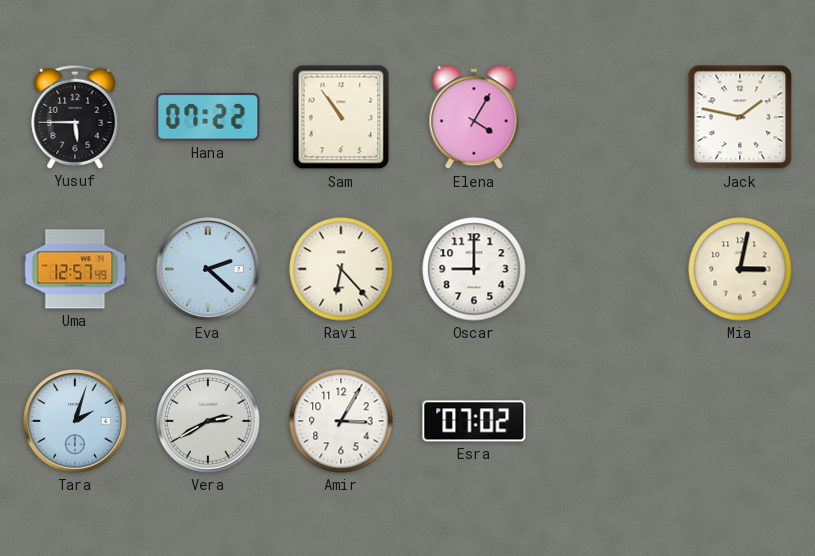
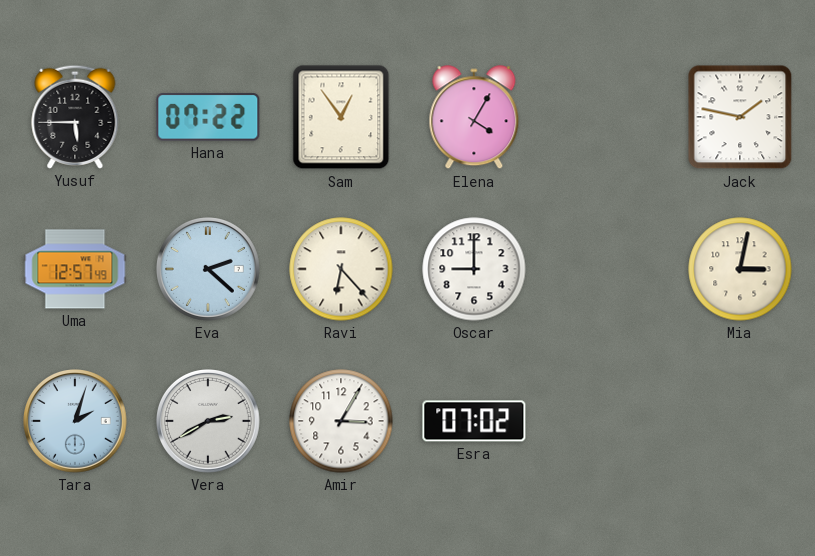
Sam: 10:54 -> 12:54 (341, 117)
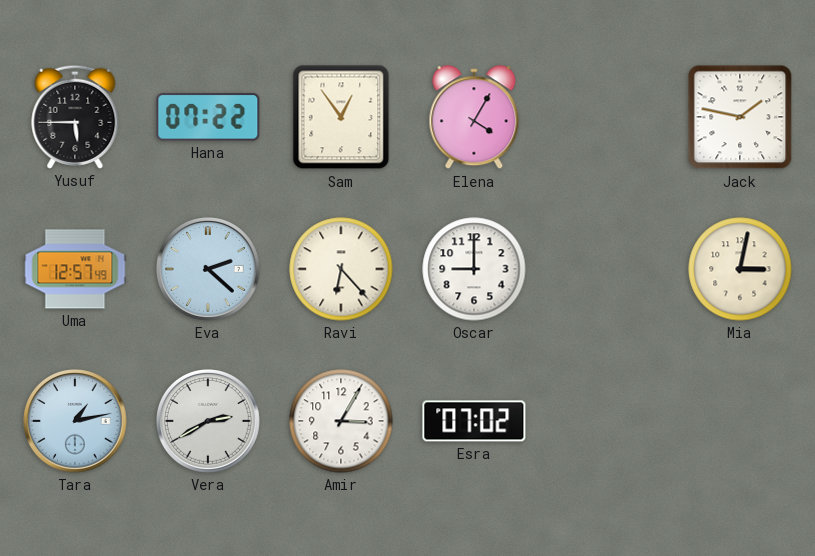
Tara: 2:03 -> 1:13 (76, 422)
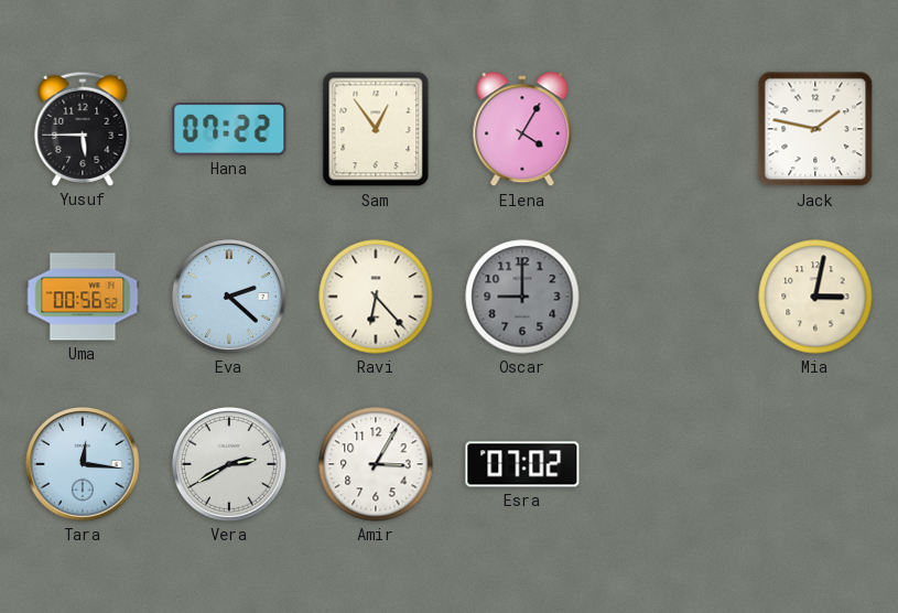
Uma: 12:57 -> 00:56 (83, 297)
Oscar dial: white -> grey (522, 297)
Tara: 1:13 -> 12:16 (84, 465)
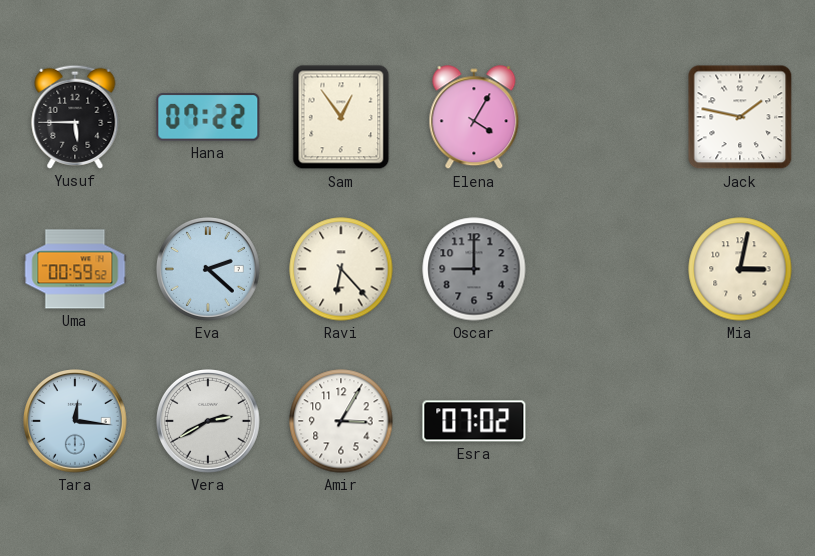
Uma: 00:56 -> 00:59 (75, 269)
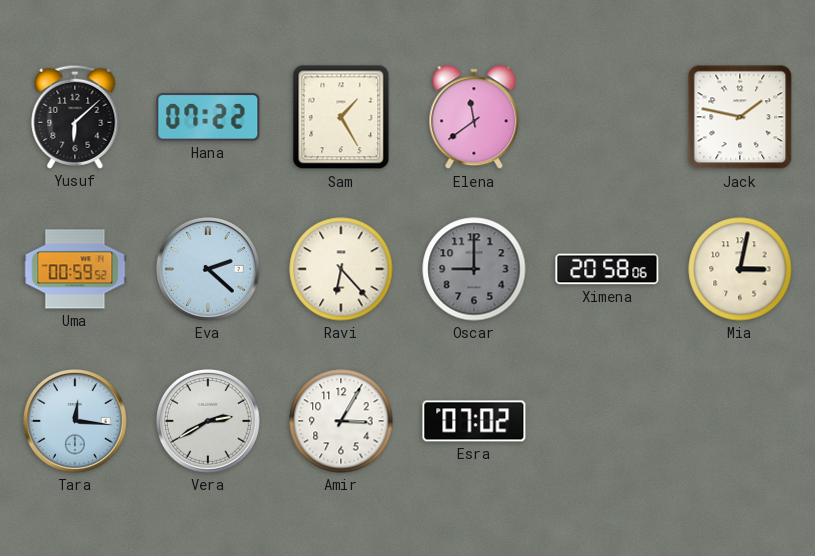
Yusuf: 5:45 -> 6:08 (75, 117)
Sam: 12:54 -> 1:25 (341, 117)
Elena: 4:05 -> 11:39 (474, 118)
Ximena: none -> 20:58 (607, 269)
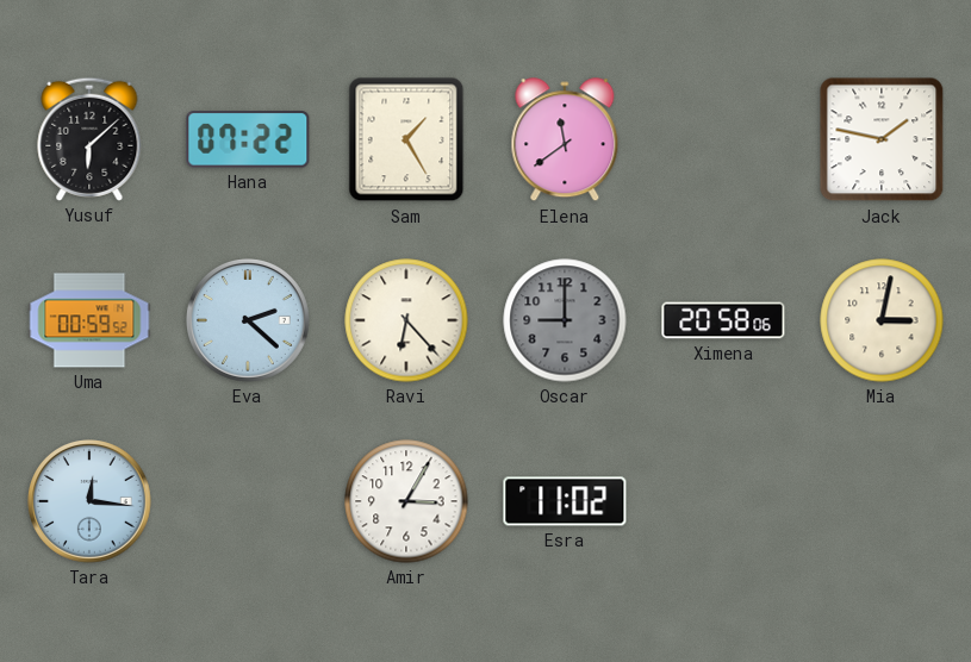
Vera: 2:40 -> none (209, 422)
Esra: 07:02 -> 11:02 (565, 501)
